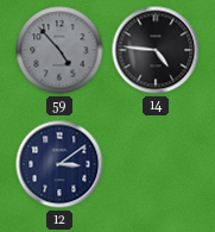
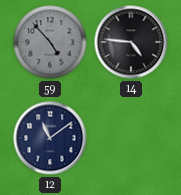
12: 3:09 -> 11:09 (50, 138)
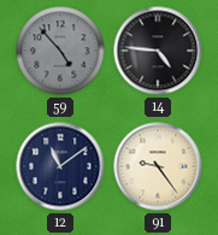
91: none -> 9:24 (158, 166)
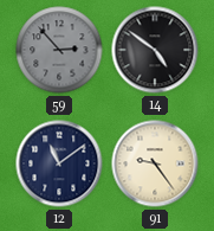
59: 4:53 -> 2:53 (59, 50)
14: 4:46 -> 4:51 (155, 50)
